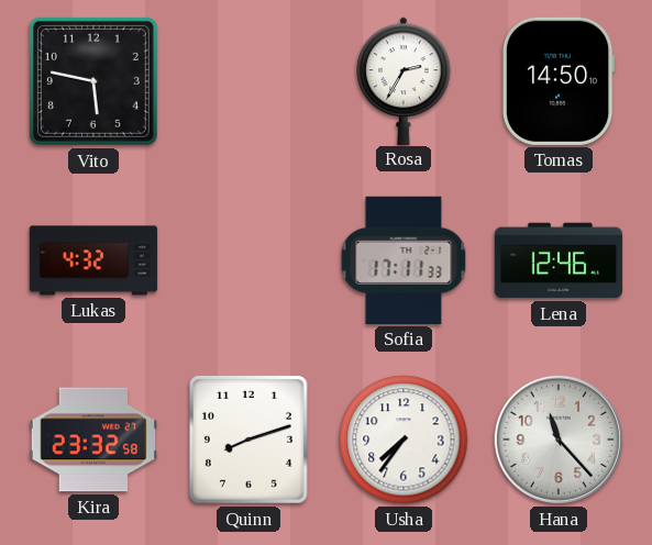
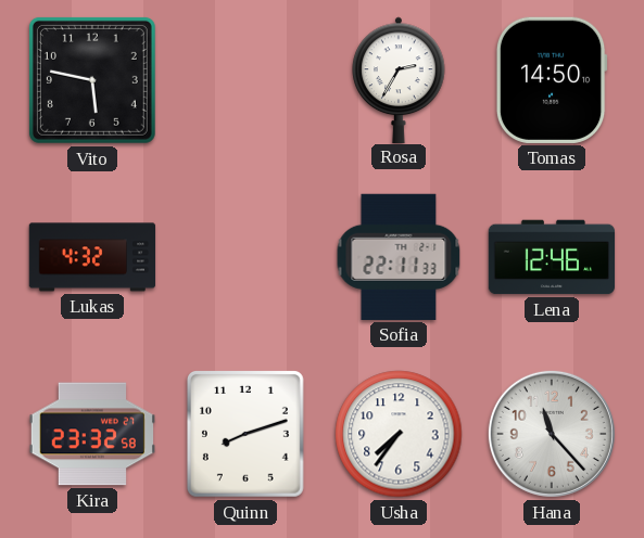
Sofia: 17:11 -> 22:11 (399, 257)
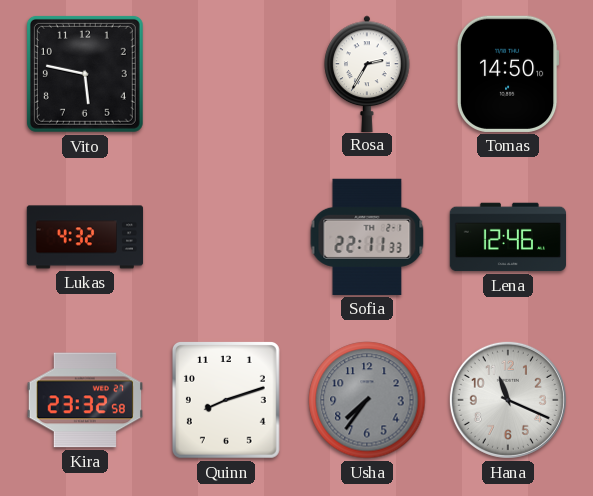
Usha dial: white -> grey (367, 400)
Hana: 11:23 -> 11:19 (508, 400)
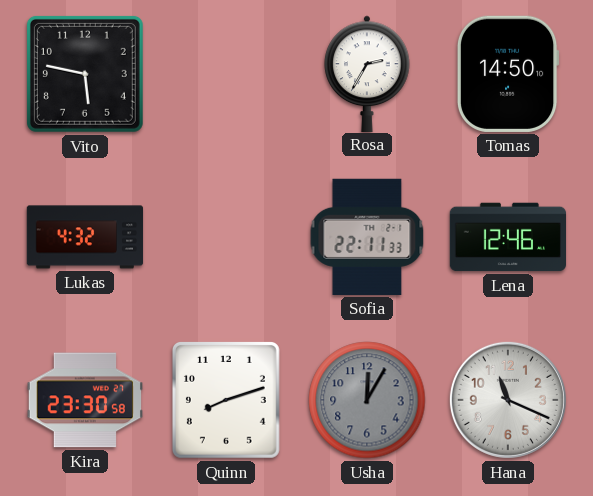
Kira: 23:32 -> 23:30 (84, 400)
Usha: 7:36 -> 12:05 (367, 400)
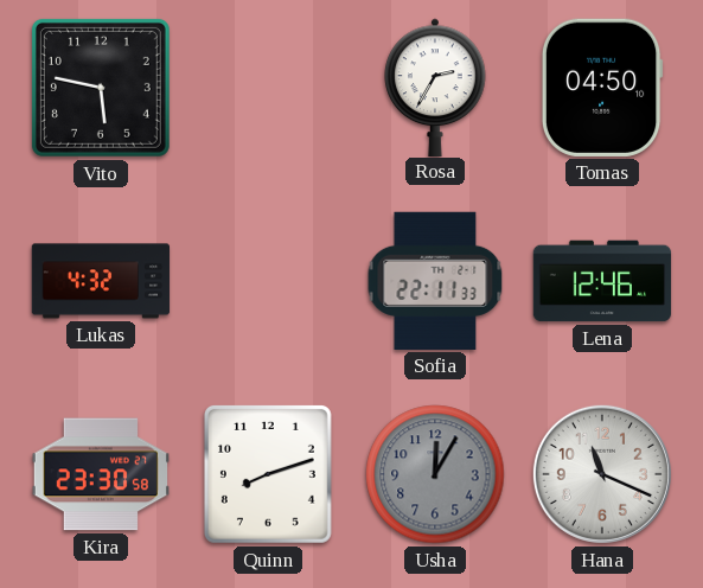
Tomas: 14:50 -> 04:50 (602, 88)
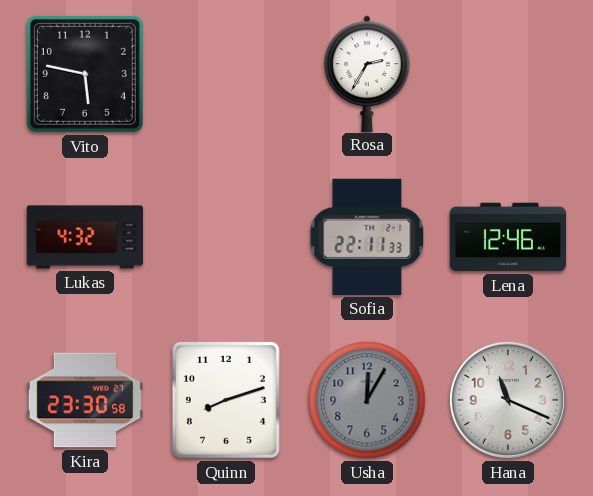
Tomas: 04:50 -> none (602, 88)
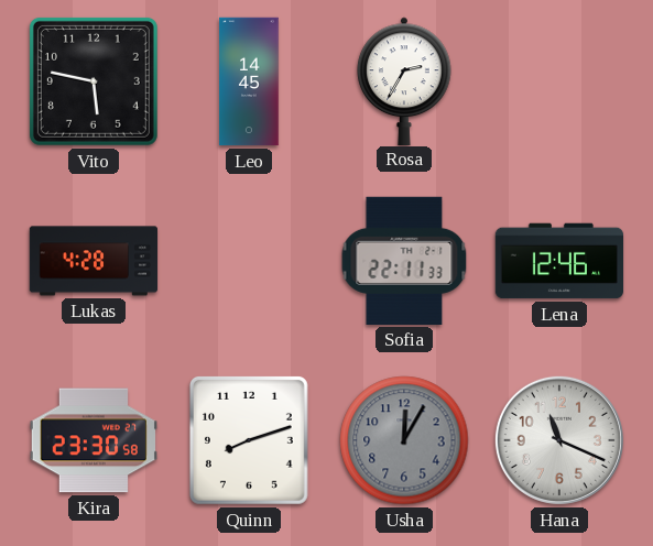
Leo: none -> 14:45 (249, 81)
Lukas: 4:32 -> 4:28 (94, 261)
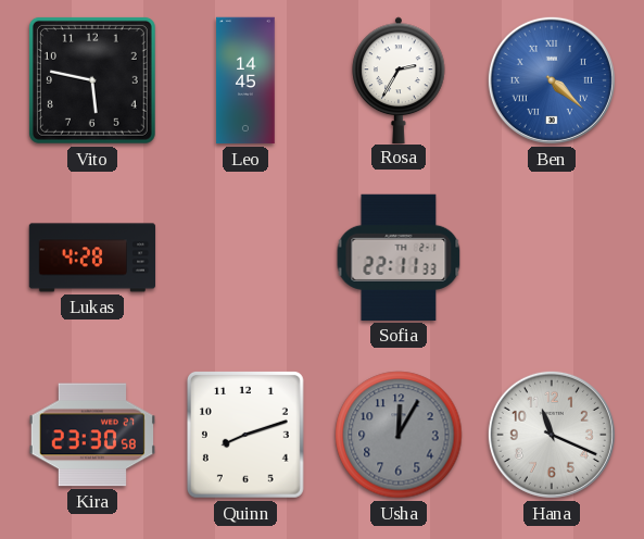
Ben: none -> 4:22 (552, 80)
Lena: 12:46 -> none (559, 261)
